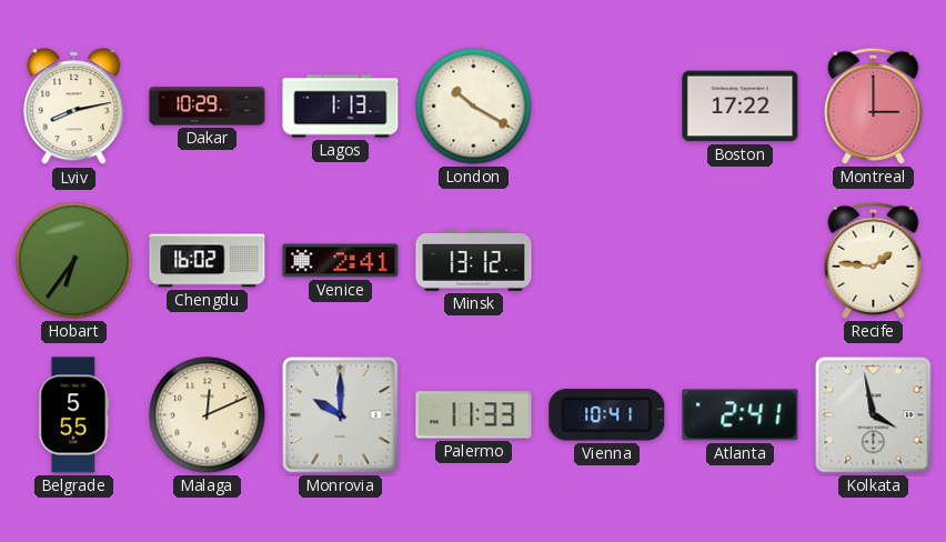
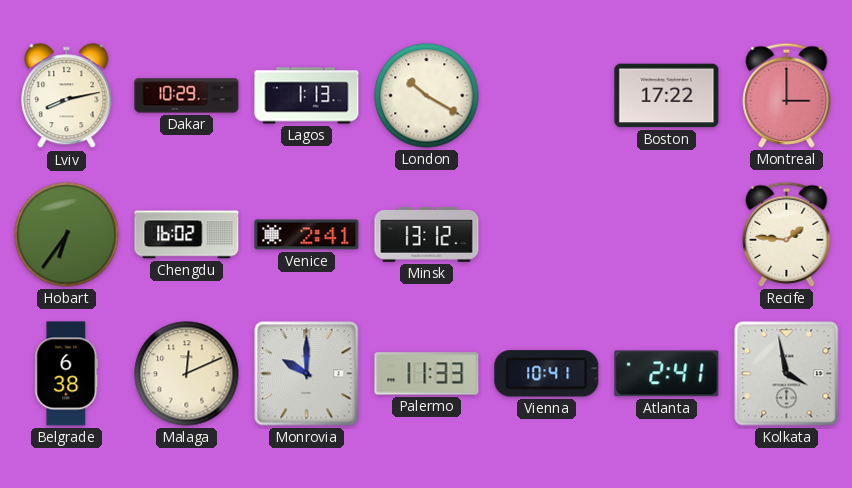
Belgrade: 5:55 -> 6:38 (67, 374)
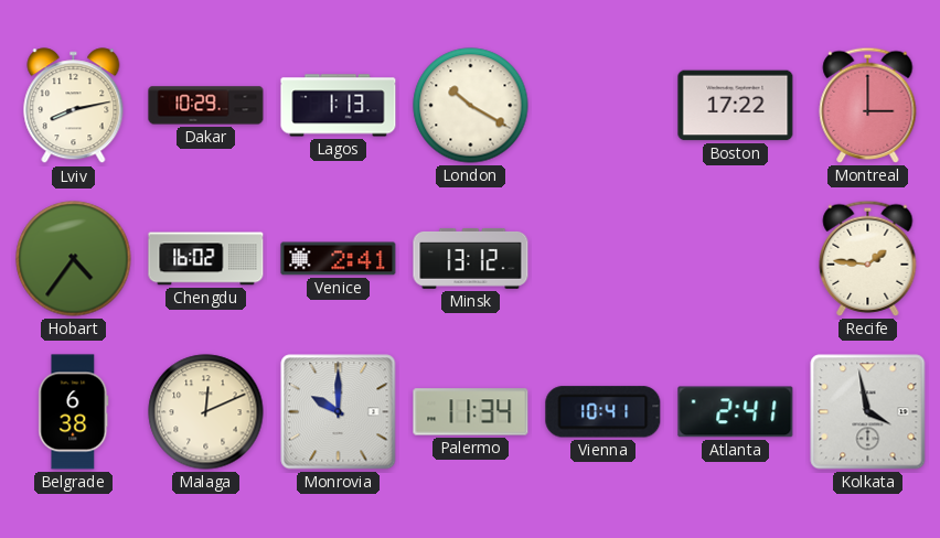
Hobart: 6:36 -> 4:36 (74, 259)
Palermo: 11:33 -> 11:34 (471, 412)
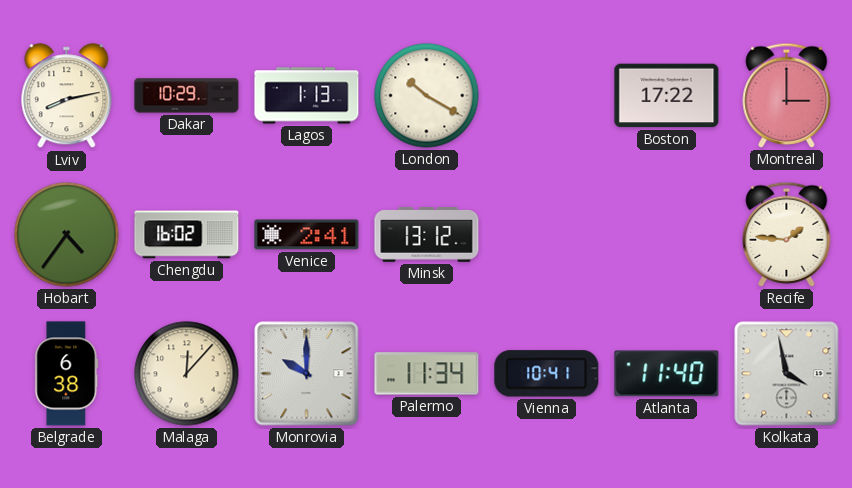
Malaga: 12:11 -> 12:07 (187, 374)
Atlanta: 2:41 -> 11:40 (667, 374)
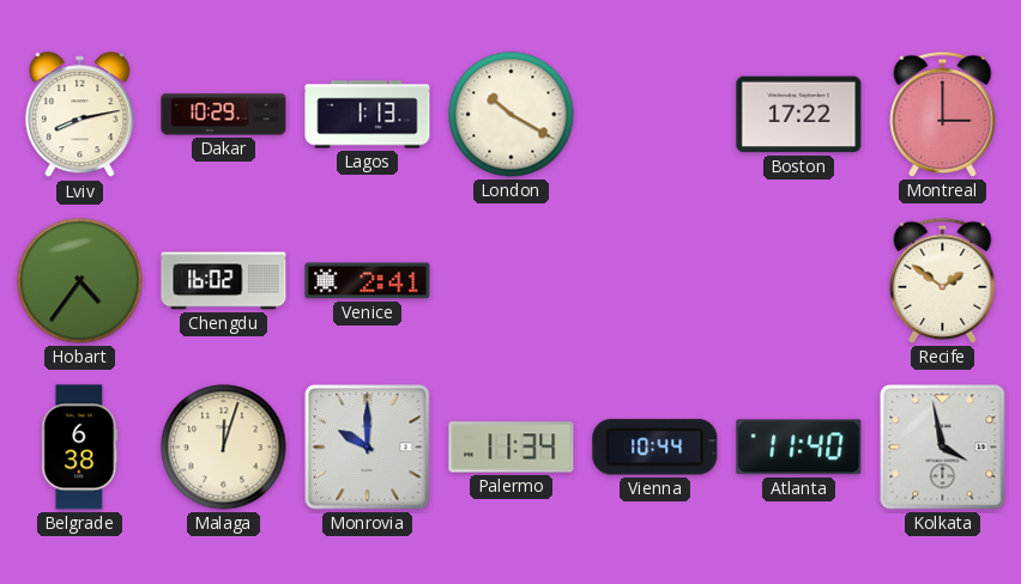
Minsk: 13:12 -> none (427, 234)
Recife: 1:46 -> 1:51 (943, 280)
Malaga: 12:07 -> 12:03 (224, 448)
Vienna: 10:41 -> 10:44 (656, 448)
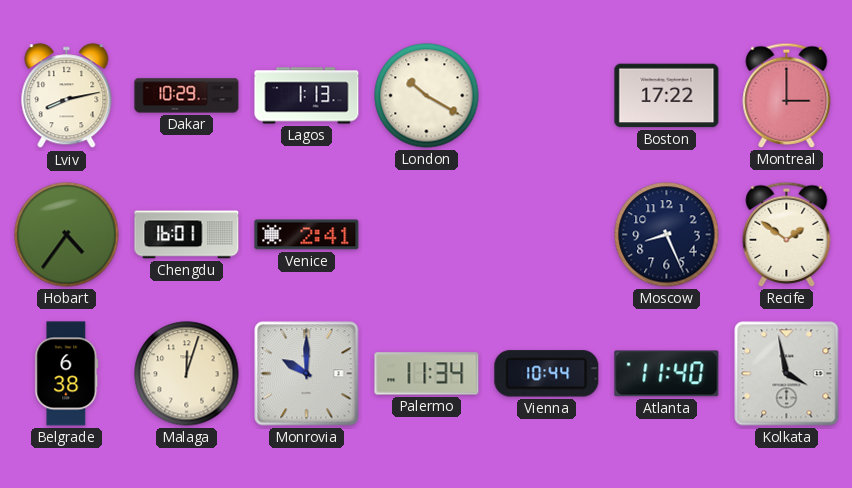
Chengdu: 16:02 -> 16:01 (187, 235)
Moscow: none -> 8:26 (667, 235)
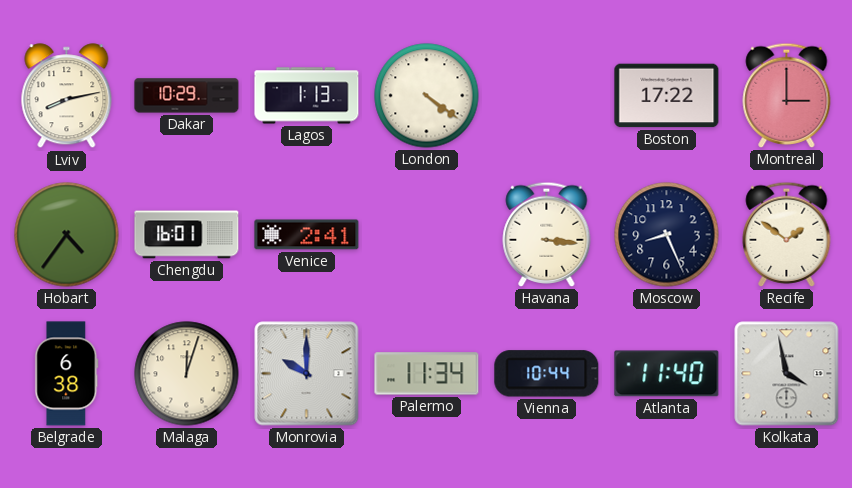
London: 10:20 -> 4:21 (427, 96)
Havana: none -> 3:16 (547, 234)
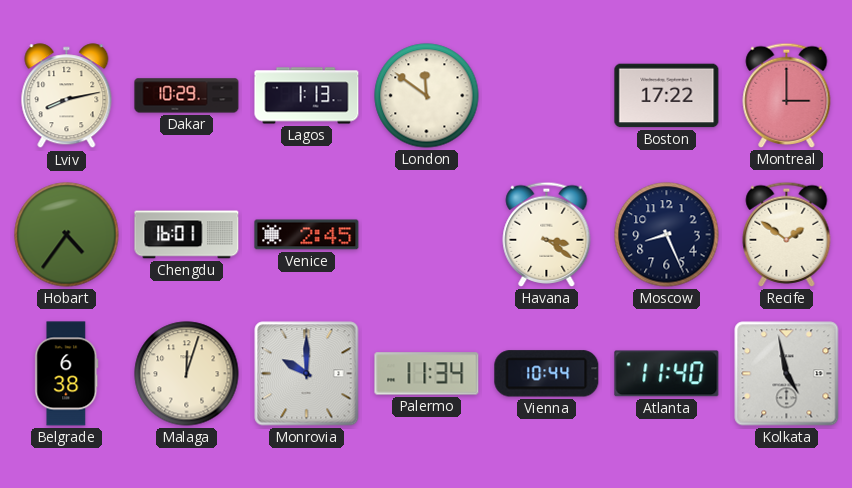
London: 4:21 -> 11:51 (427, 96)
Venice: 2:41 -> 2:45 (307, 235)
Havana: 3:16 -> 3:21 (547, 234)
Kolkata: 3:58 -> 4:58 (787, 374)
